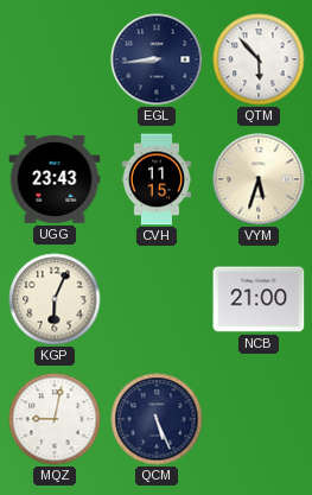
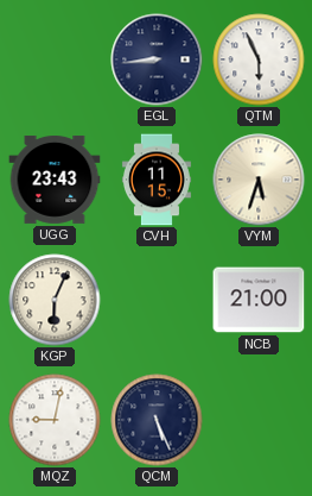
QTM: 5:53 -> 5:56 (259, 59)
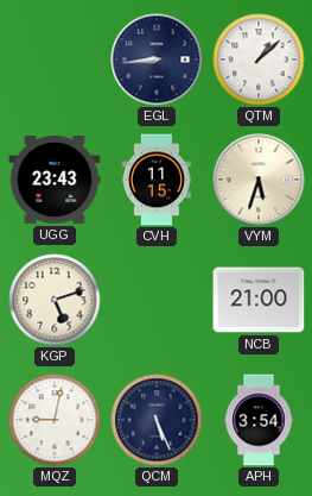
QTM: 5:56 -> 1:08 (259, 59)
KGP: 6:04 -> 5:12 (55, 300)
APH: none -> 3:54 (259, 420)
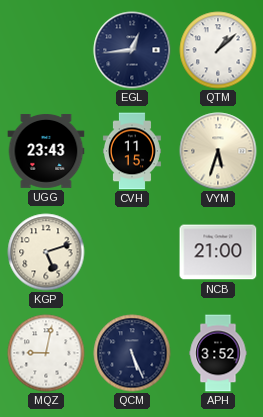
EGL: 8:44 -> 12:44 (132, 50)
APH: 3:54 -> 3:52 (218, 353)
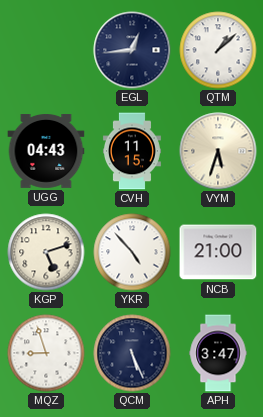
UGG: 23:43 -> 04:43 (46, 152)
YKR: none -> 4:53 (132, 252)
MQZ: 9:02 -> 8:57 (46, 353)
APH: 3:52 -> 3:47 (218, 353)
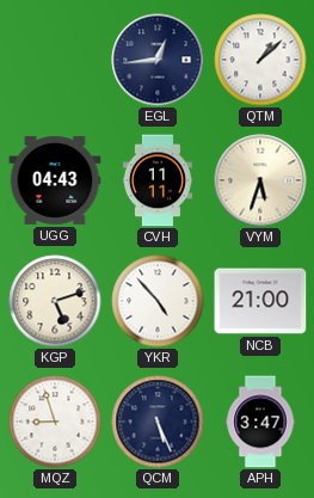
CVH: 11:15 -> 11:11 (158, 180)
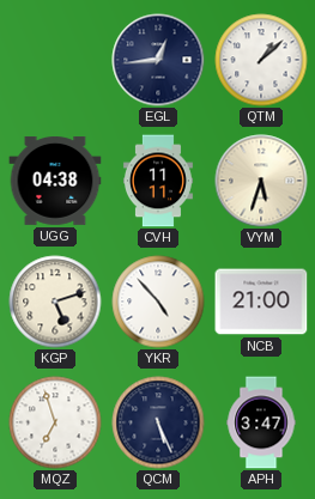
UGG: 04:43 -> 04:38 (55, 182)
MQZ: 8:57 -> 6:57 (55, 422)
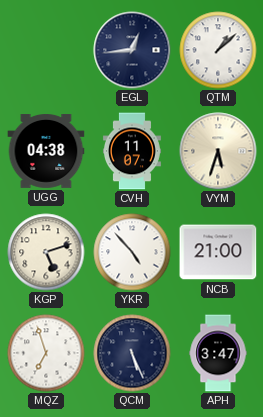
CVH: 11:11 -> 11:07 (132, 151)
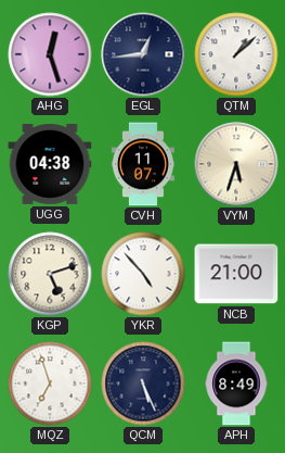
AHG: none -> 12:27 (50, 54)
APH: 3:47 -> 8:49 (236, 383)
